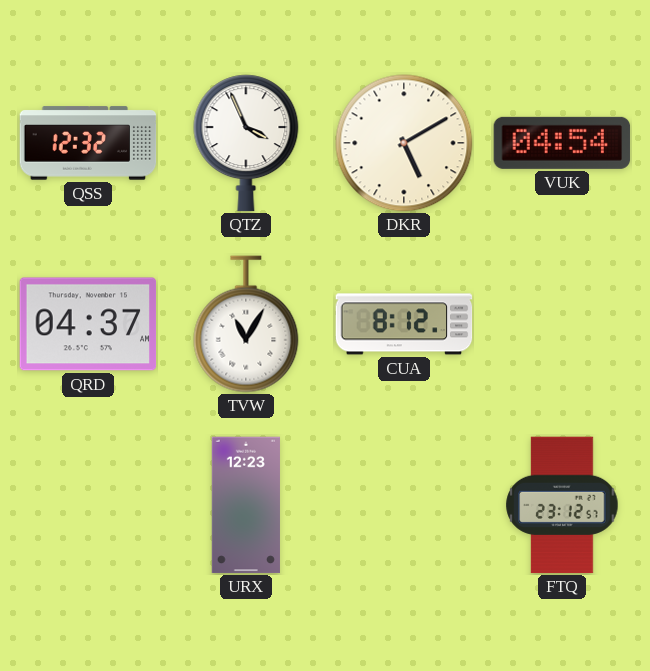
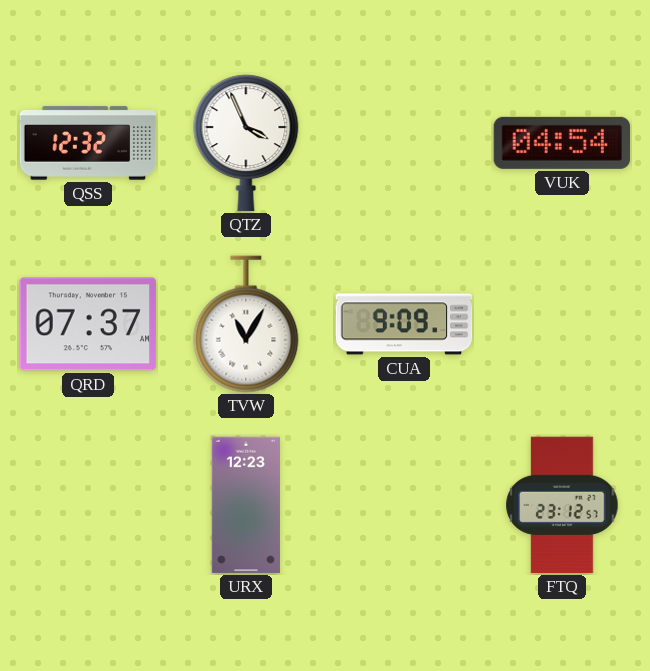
DKR: 5:10 -> none (404, 143)
QRD: 04:37 -> 07:37 (88, 324)
CUA: 8:12 -> 9:09 (404, 324)
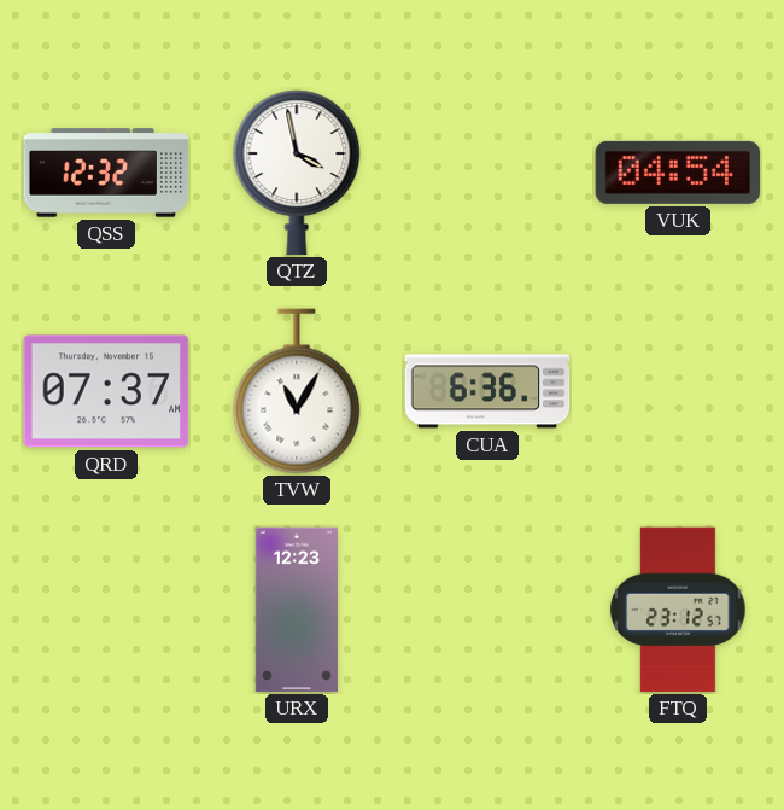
QTZ: 3:56 -> 3:58 (297, 173)
CUA: 9:09 -> 6:36 (487, 391)
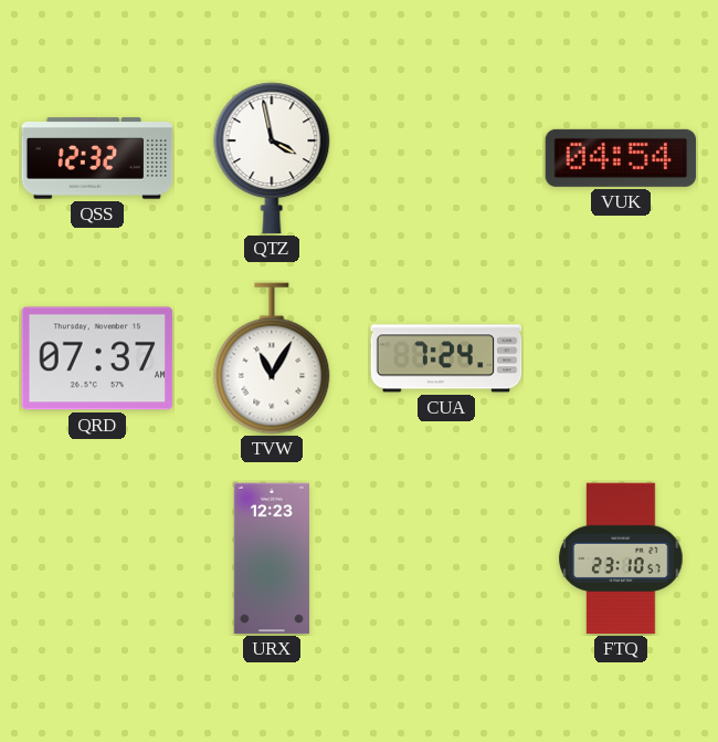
CUA: 6:36 -> 7:24 (446, 358)
FTQ: 23:12 -> 23:10 (621, 558)
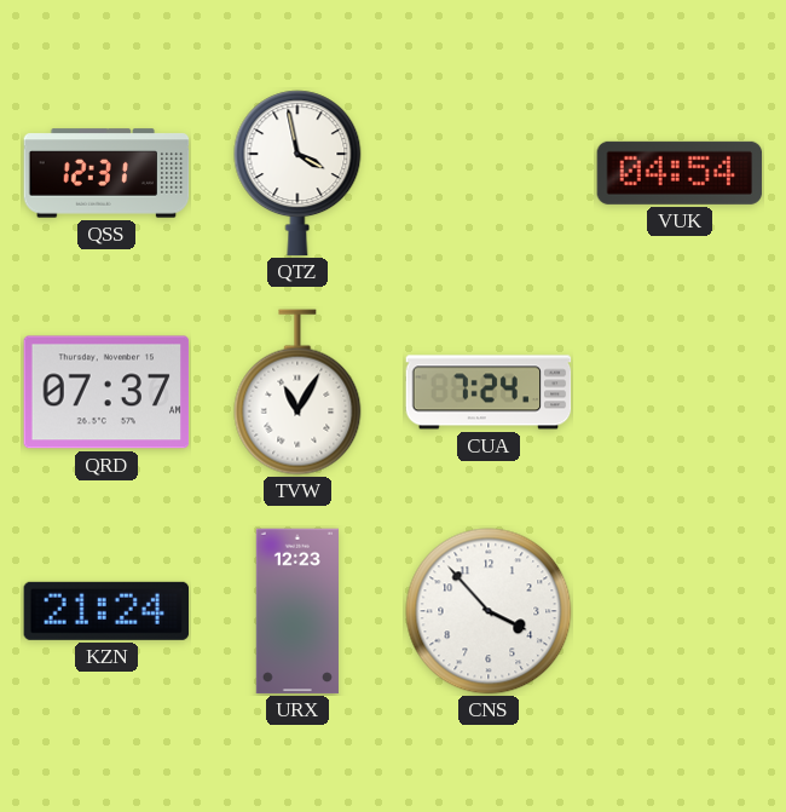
QSS: 12:32 -> 12:31 (106, 173)
KZN: none -> 21:24 (105, 611)
CNS: none -> 3:53 (489, 611)
FTQ: 23:10 -> none (621, 558)
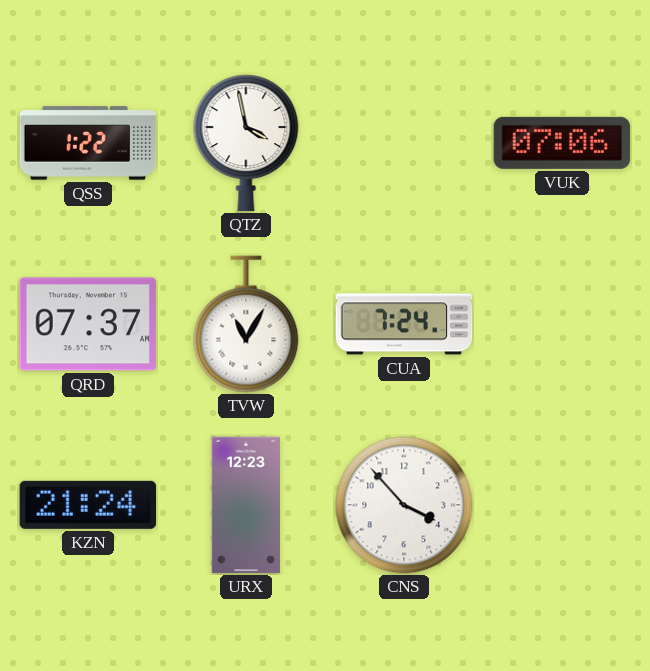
QSS: 12:31 -> 1:22 (88, 143)
VUK: 04:54 -> 07:06 (562, 143)
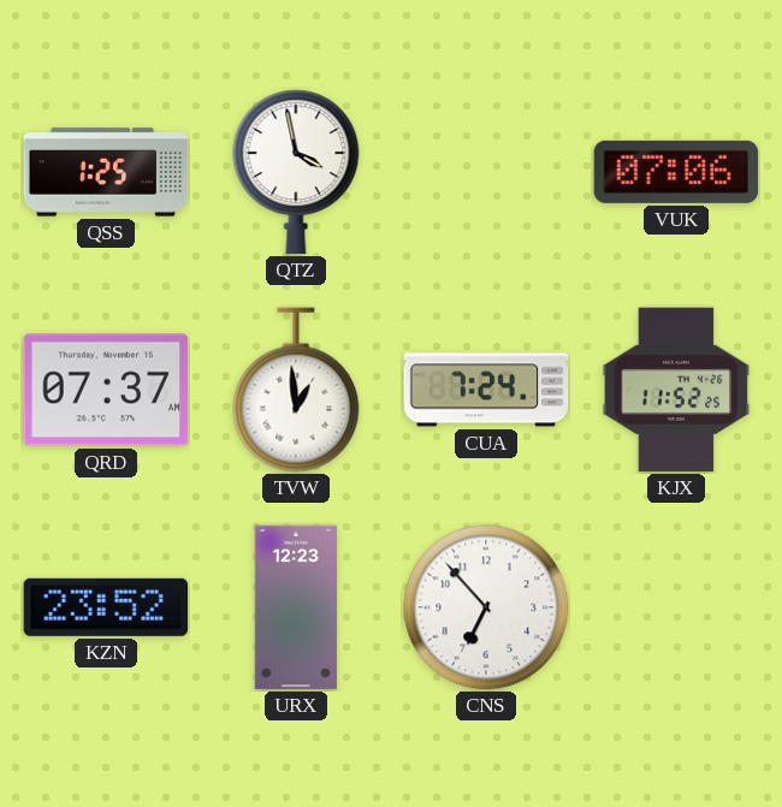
QSS: 1:22 -> 1:25 (106, 172)
TVW: 11:05 -> 12:59 (296, 390)
KJX: none -> 11:52 (676, 390)
KZN: 21:24 -> 23:52 (105, 607)
CNS: 3:53 -> 6:53 (486, 607)
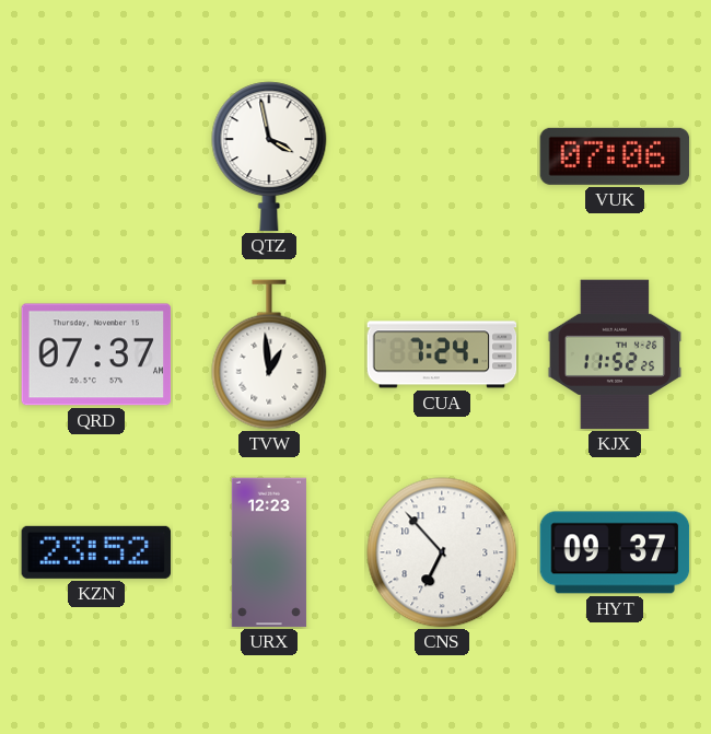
QSS: 1:25 -> none (106, 172)
HYT: none -> 09:37 (615, 552)
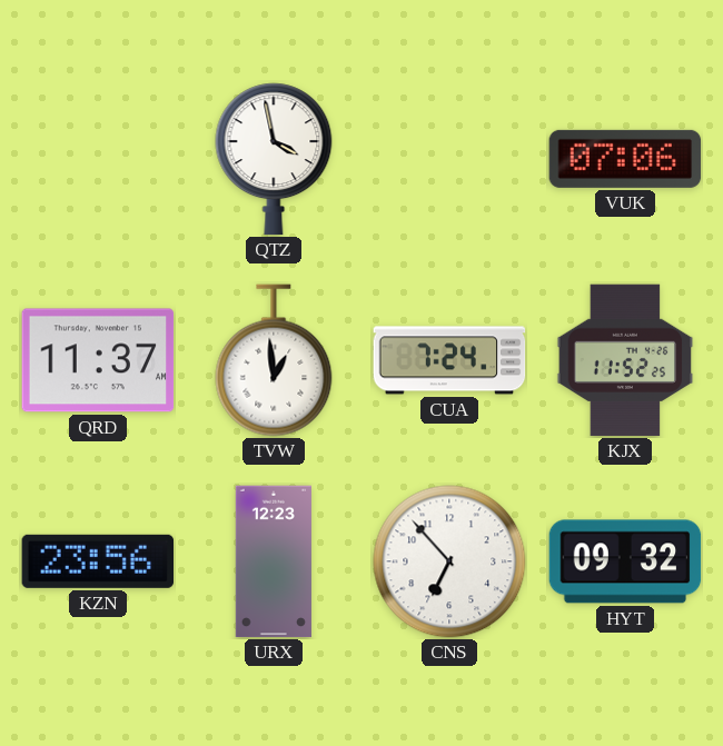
QRD: 07:37 -> 11:37 (98, 360)
KZN: 23:52 -> 23:56 (97, 561)
HYT: 09:37 -> 09:32 (625, 561)
